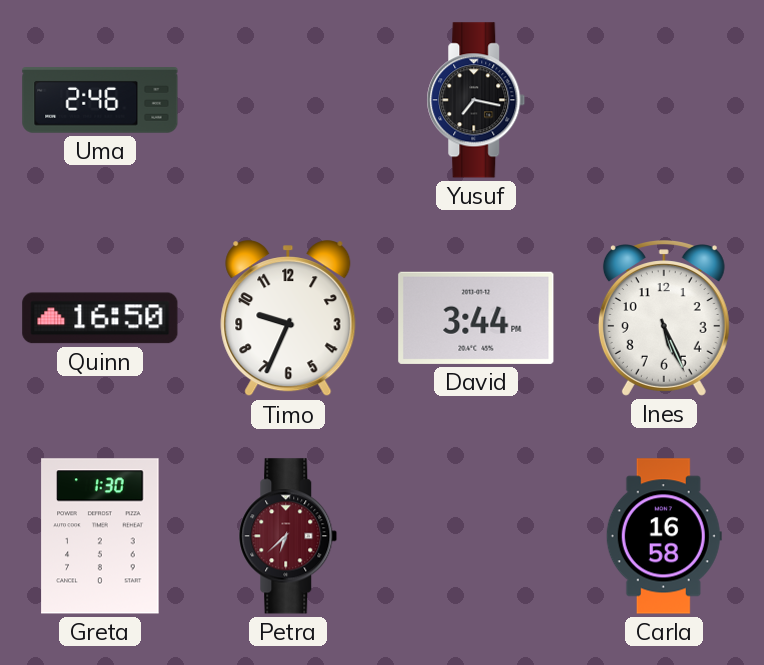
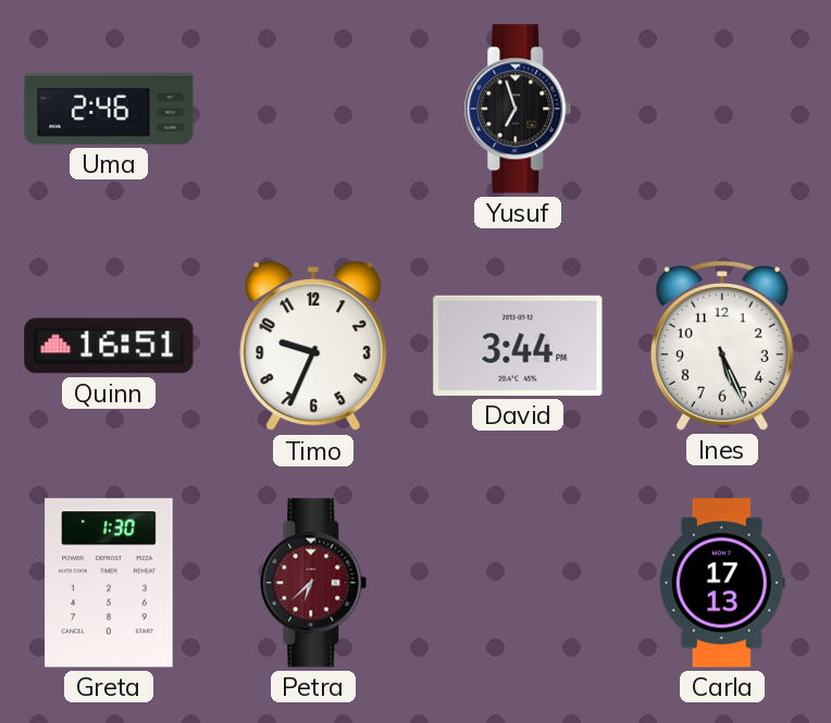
Yusuf: 7:17 -> 6:57 (518, 109)
Quinn: 16:50 -> 16:51 (109, 346)
Carla: 16:58 -> 17:13 (722, 583)
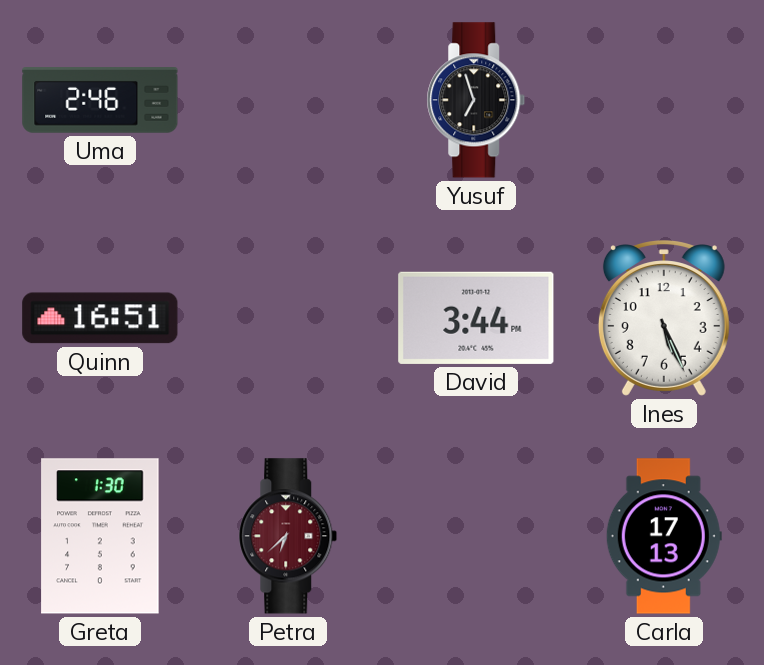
Timo: 9:34 -> none (313, 347)
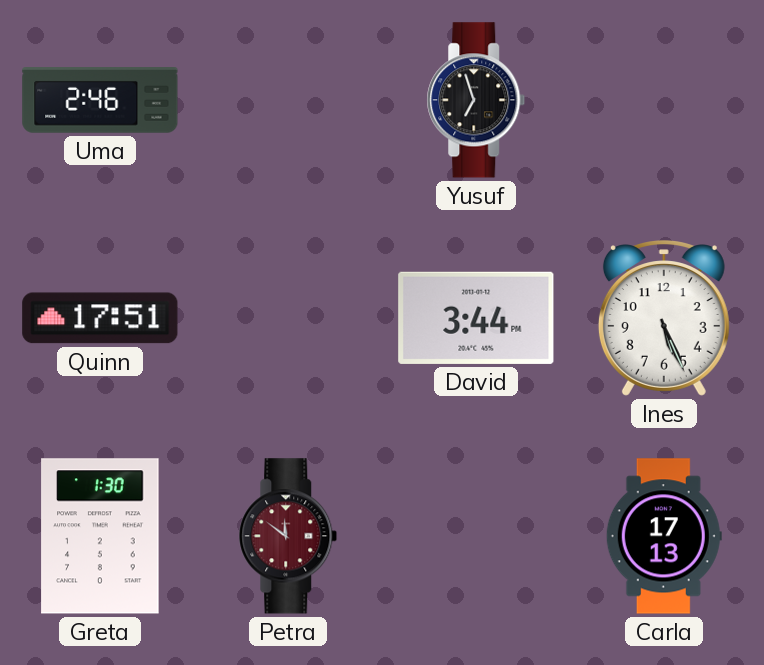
Quinn: 16:51 -> 17:51 (100, 318)
Petra: 6:38 -> 11:51 (288, 536)
